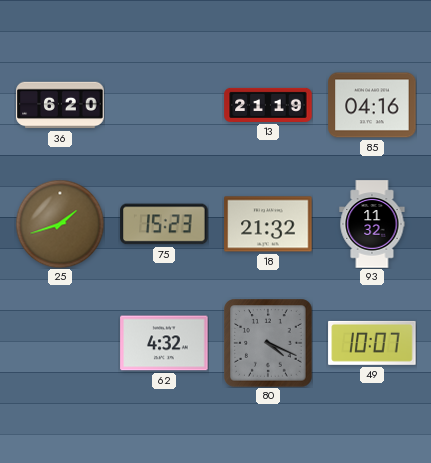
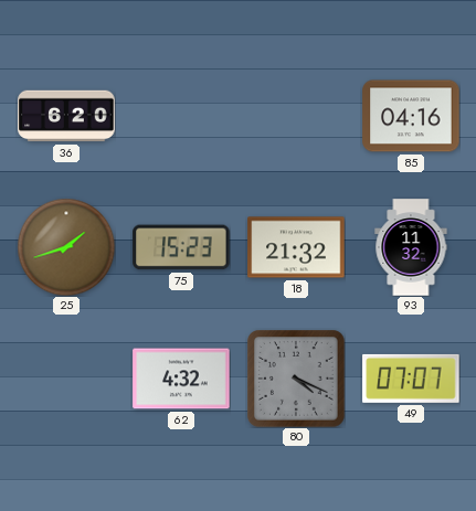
13: 21:19 -> none (268, 105)
49: 10:07 -> 07:07 (411, 379)
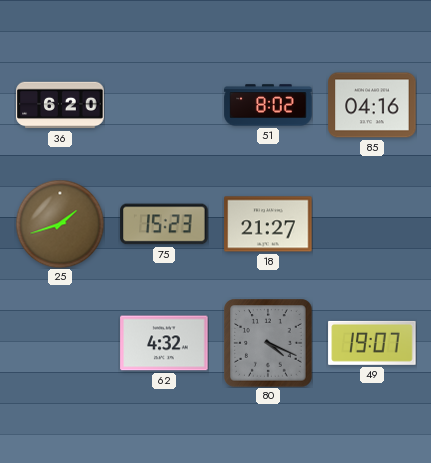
51: none -> 8:02 (268, 105)
18: 21:32 -> 21:27 (268, 224)
93: 11:32 -> none (411, 247)
49: 07:07 -> 19:07 (372, 343)
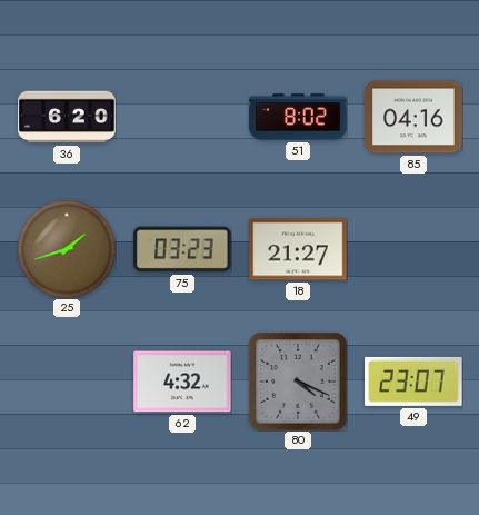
75: 15:23 -> 03:23 (182, 249)
49: 19:07 -> 23:07 (413, 382)
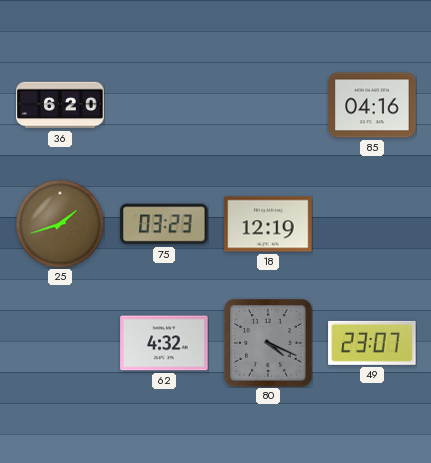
51: 8:02 -> none (298, 117)
18: 21:27 -> 12:19 (268, 224)
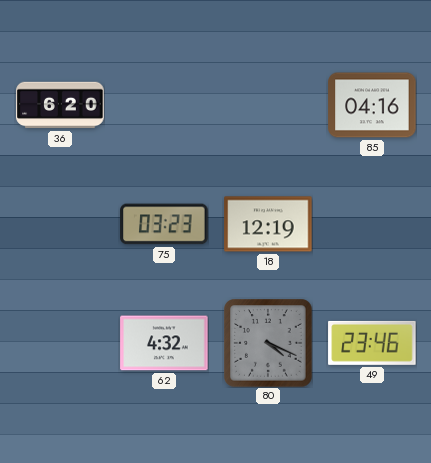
25: 1:42 -> none (60, 224)
49: 23:07 -> 23:46 (372, 343)
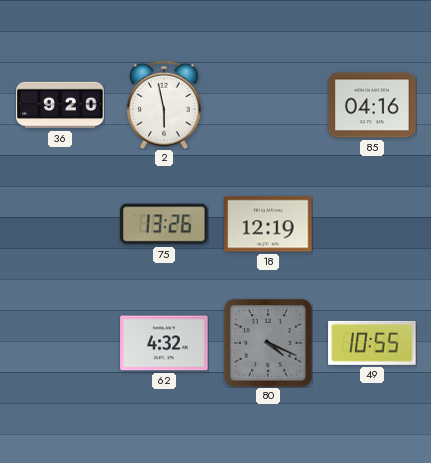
36: 6:20 -> 9:20 (60, 105)
2: none -> 5:58 (164, 105)
75: 03:23 -> 13:26 (164, 224)
49: 23:46 -> 10:55 (372, 343)
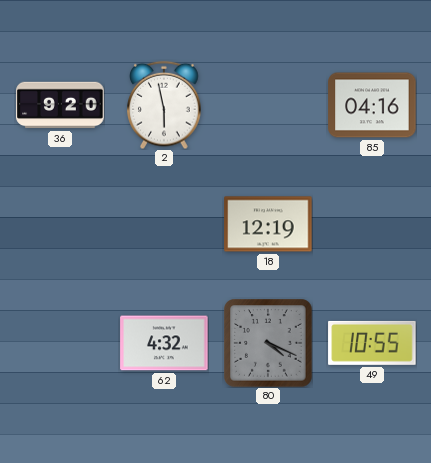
75: 13:26 -> none (164, 224)
